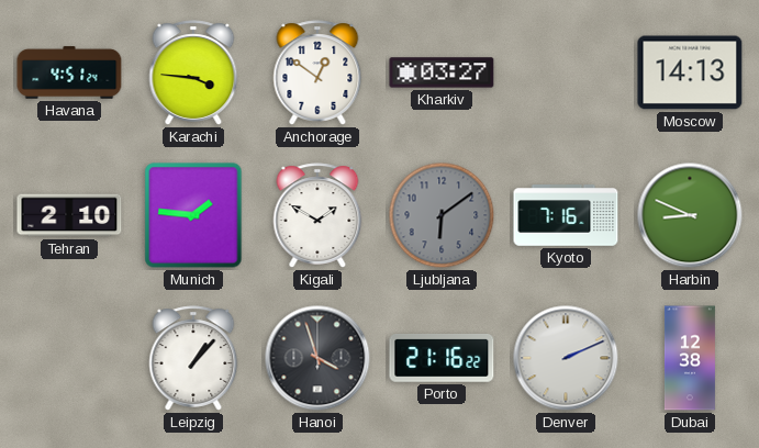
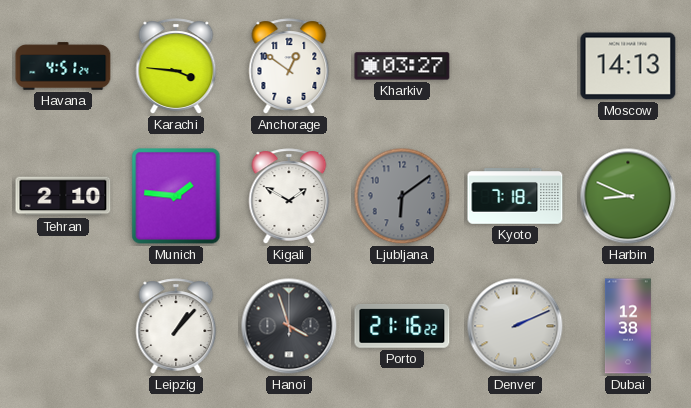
Kyoto: 7:16 -> 7:18 (515, 196)
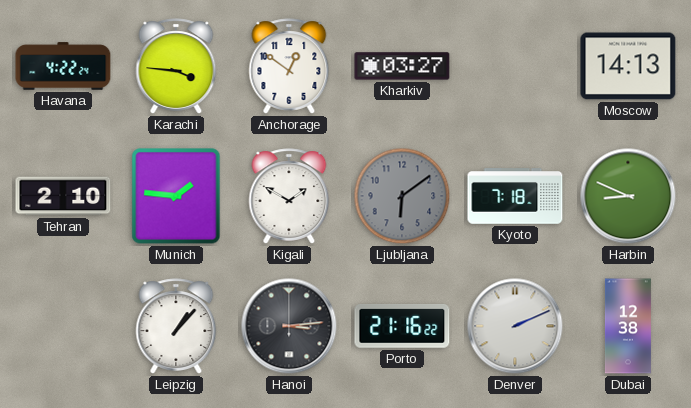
Havana: 4:51 -> 4:22 (63, 66)
Hanoi: 3:57 -> 3:14 (289, 326)
